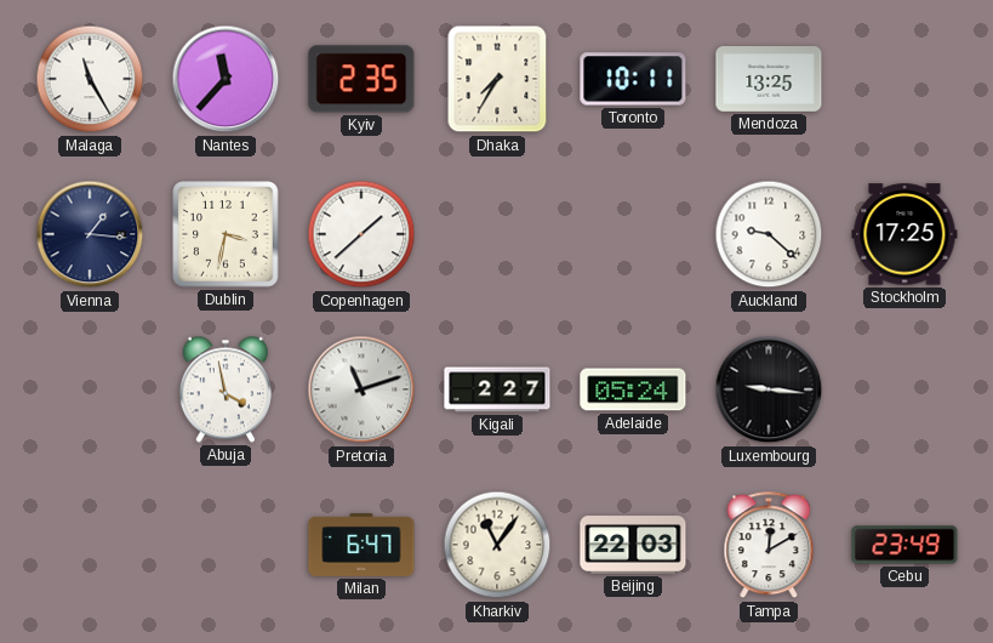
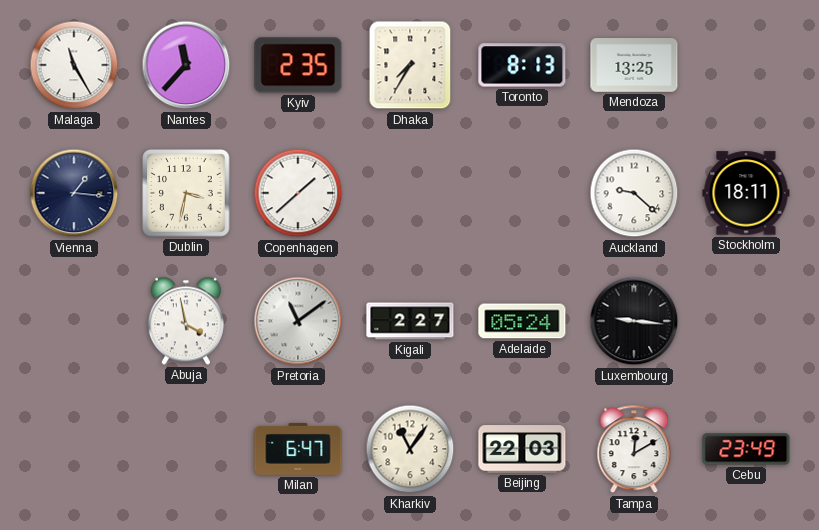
Toronto: 10:11 -> 8:13 (522, 65)
Stockholm: 17:25 -> 18:11 (746, 193)
Pretoria: 11:12 -> 11:09 (298, 321)
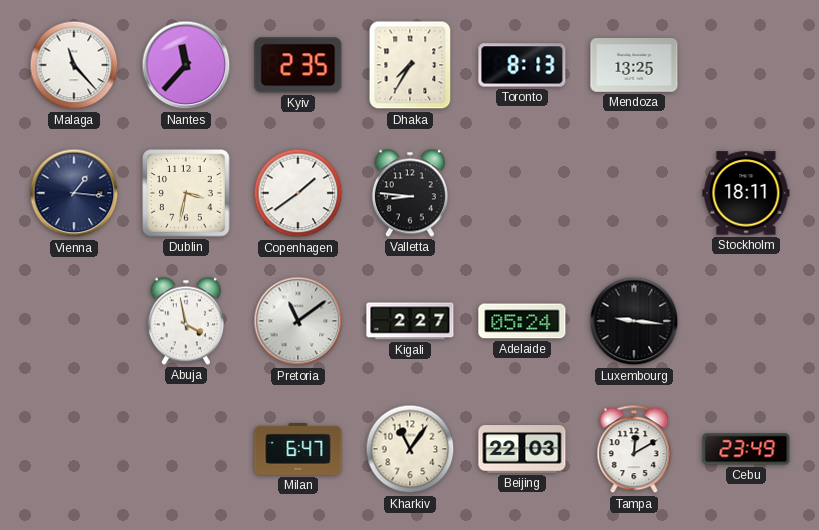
Malaga: 11:25 -> 11:23 (74, 65)
Copenhagen: 1:38 -> 1:39 (298, 193)
Valletta: none -> 8:46 (410, 193)
Auckland: 9:22 -> none (634, 193)
